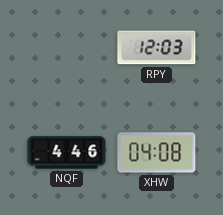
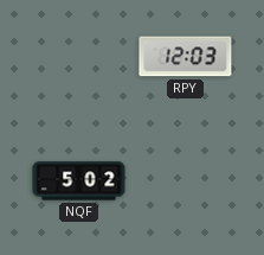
NQF: 4:46 -> 5:02 (79, 181)
XHW: 04:08 -> none (157, 153)
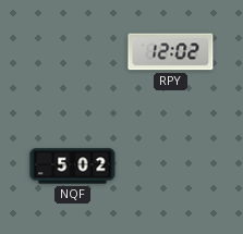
RPY: 12:03 -> 12:02 (171, 52)
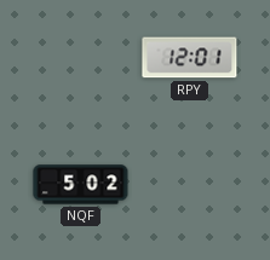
RPY: 12:02 -> 12:01 (190, 58)
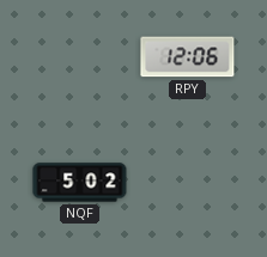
RPY: 12:01 -> 12:06 (188, 57)
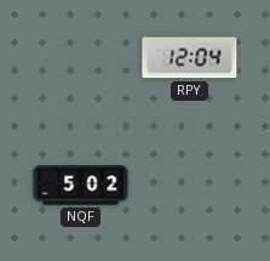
RPY: 12:06 -> 12:04 (190, 58)
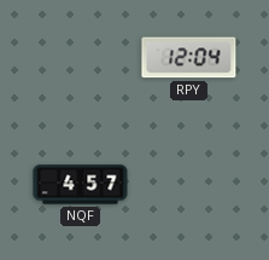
NQF: 5:02 -> 4:57 (81, 185)
